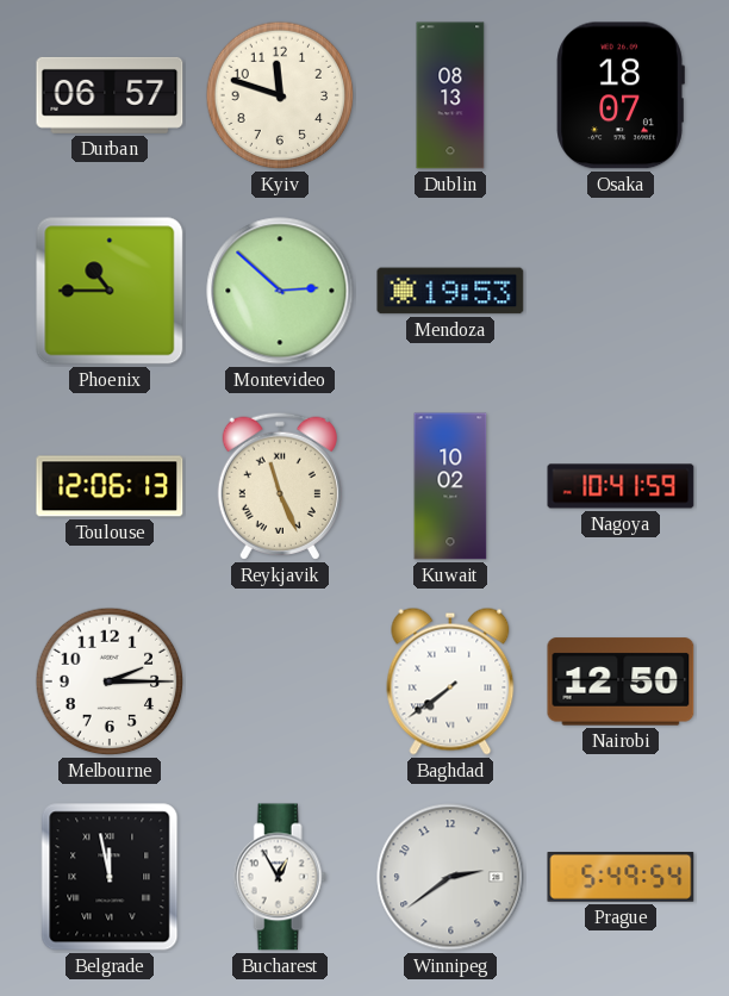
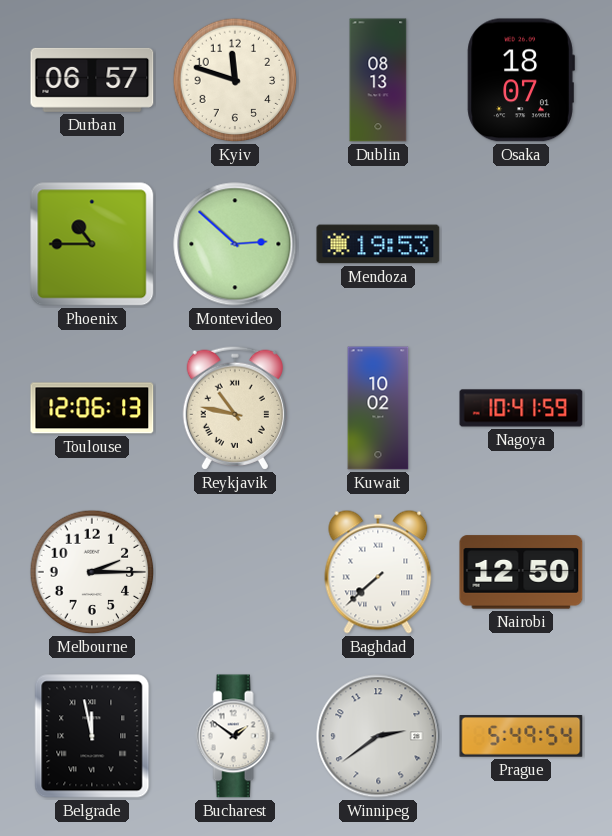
Reykjavik: 11:26 -> 10:47 (235, 408)
Baghdad: 7:39 -> 7:38 (378, 572)
Bucharest: 12:55 -> 1:51 (235, 736)
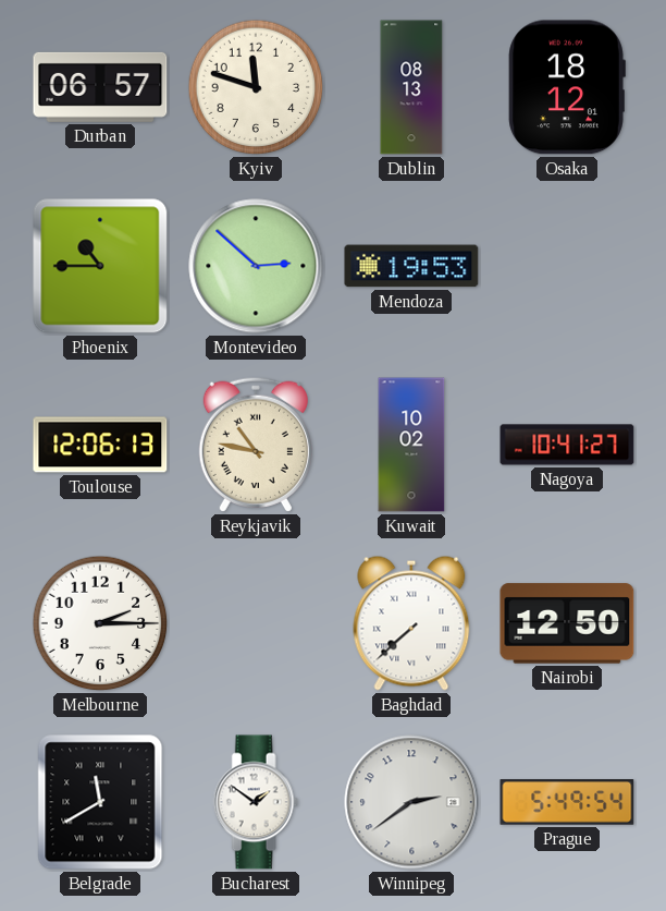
Osaka: 18:07 -> 18:12 (567, 87)
Nagoya: 10:41:59 -> 10:41:27 (567, 445)
Belgrade: 11:58 -> 11:40 (100, 802)
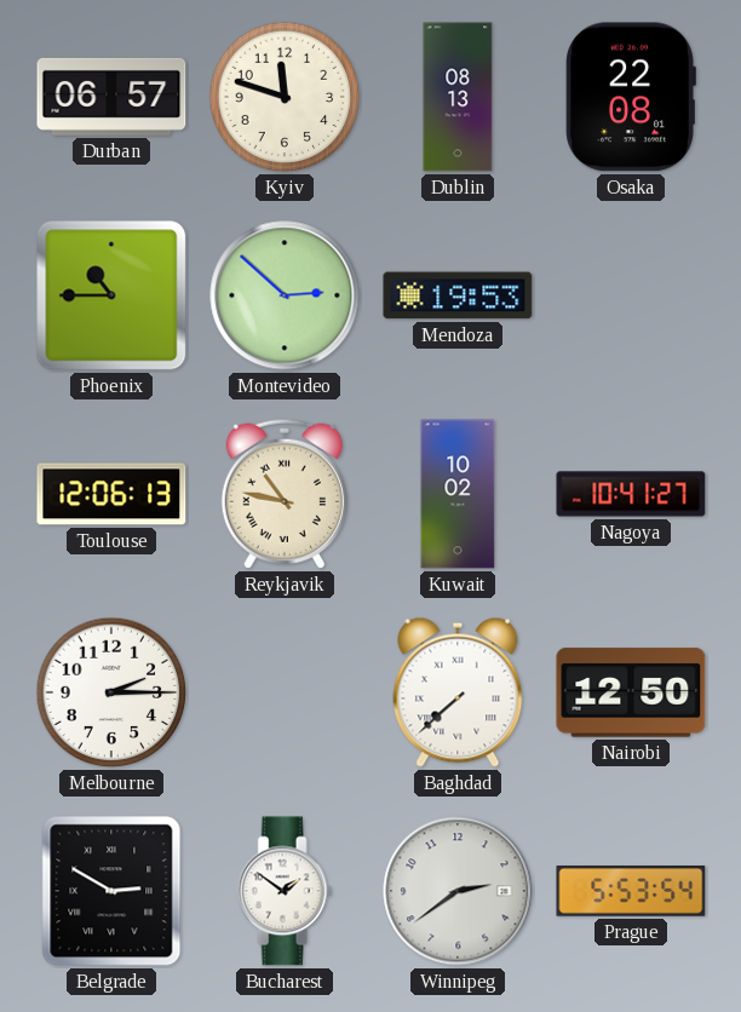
Osaka: 18:12 -> 22:08 (631, 97)
Belgrade: 11:40 -> 2:50 (111, 891)
Prague: 5:49 -> 5:53 (631, 891)
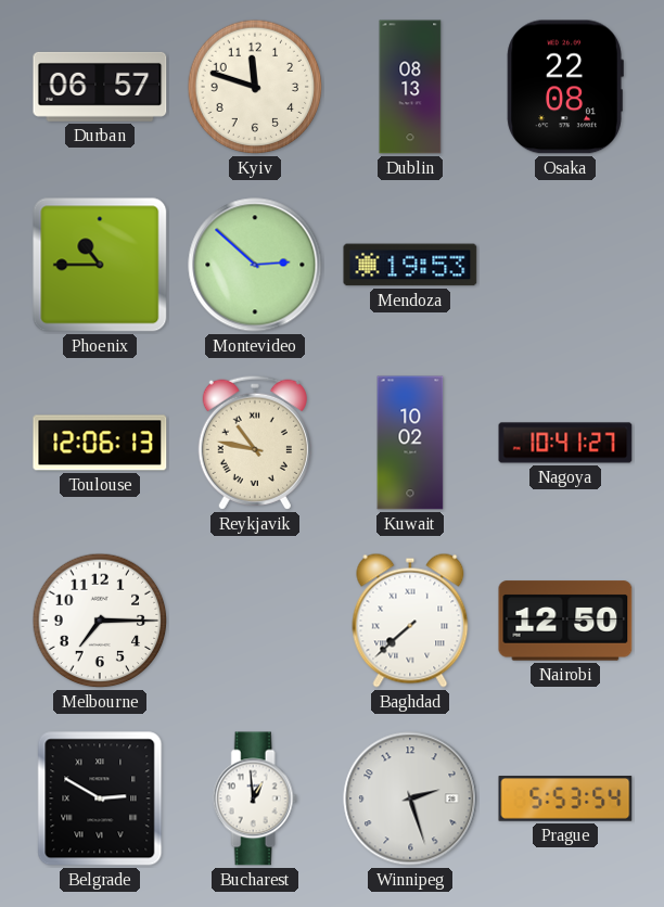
Melbourne: 2:15 -> 7:15 (100, 621)
Bucharest: 1:51 -> 12:59 (255, 799)
Winnipeg: 2:39 -> 2:27 (410, 799)
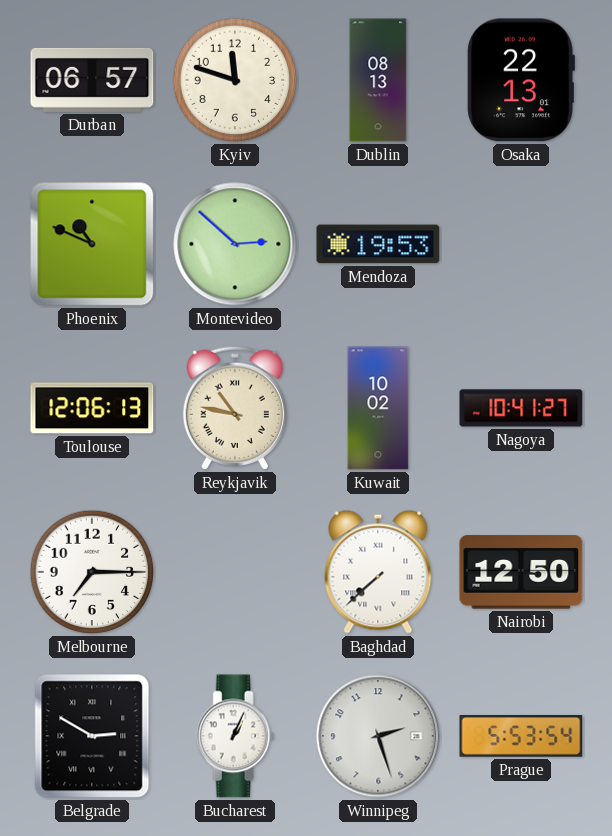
Osaka: 22:08 -> 22:13 (521, 80)
Phoenix: 10:45 -> 10:49 (92, 244)
Bucharest: 12:59 -> 1:04 (235, 736)
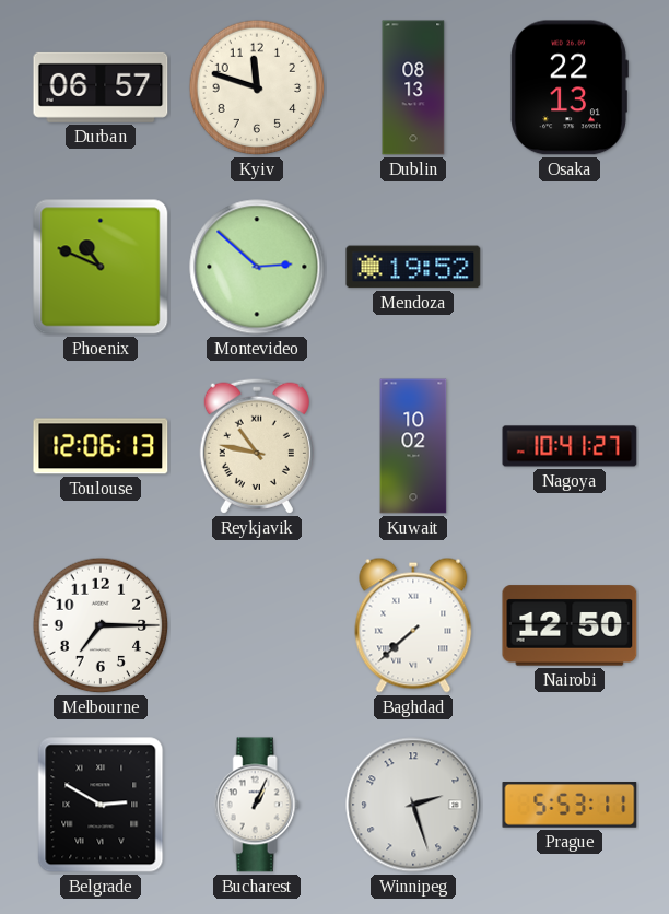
Mendoza: 19:53 -> 19:52 (413, 267)
Prague: 5:53:54 -> 5:53:11 (570, 805)
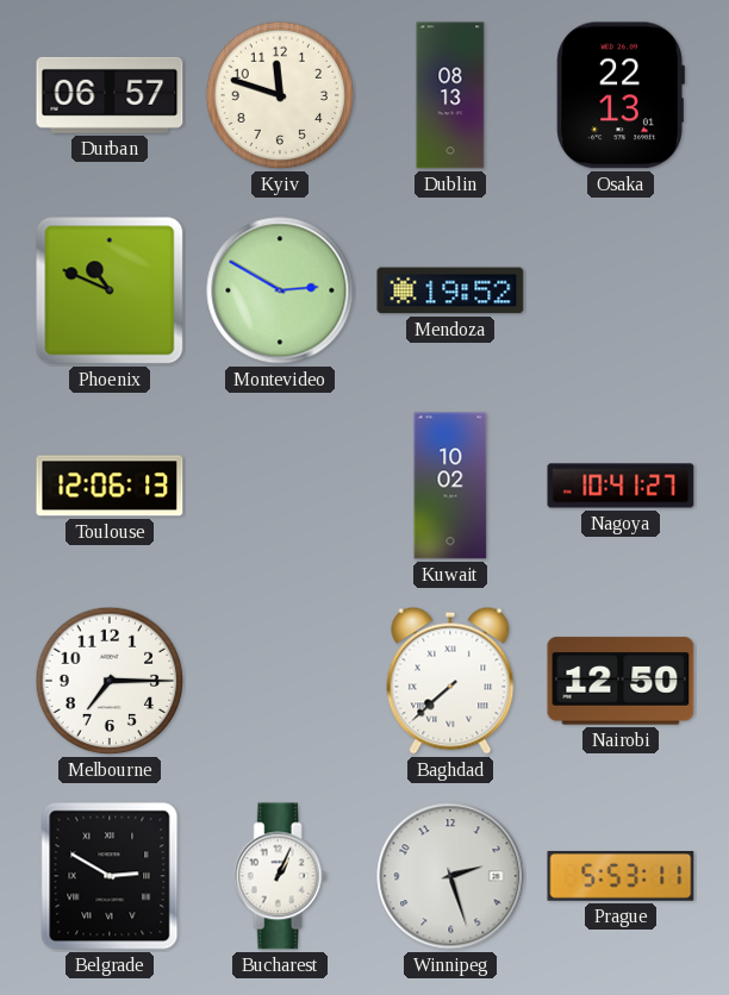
Montevideo: 2:52 -> 2:50 (280, 290)
Reykjavik: 10:47 -> none (257, 446)
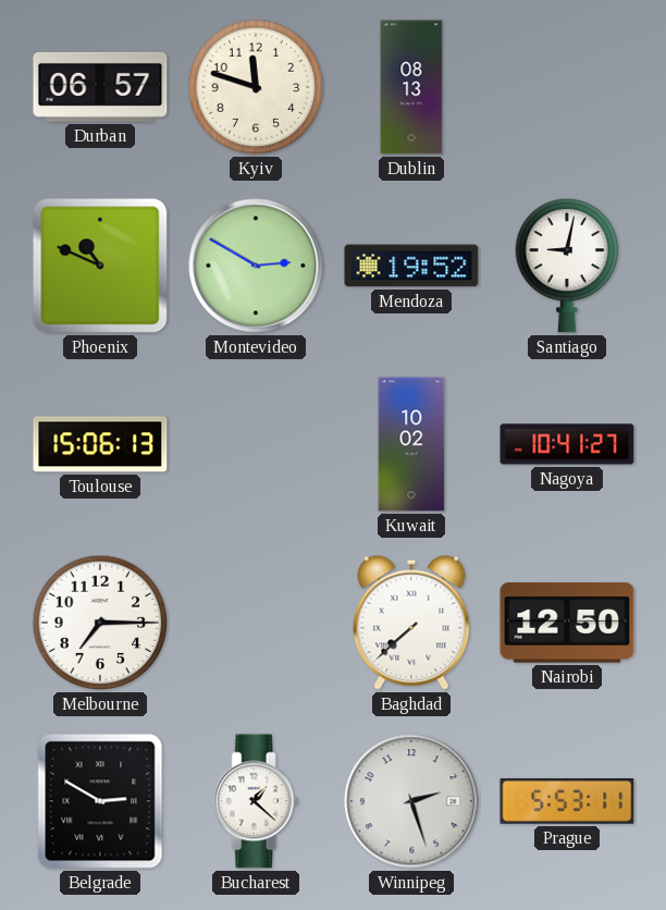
Osaka: 22:13 -> none (621, 95)
Santiago: none -> 9:02 (567, 266)
Toulouse: 12:06 -> 15:06 (100, 444)
Bucharest: 1:04 -> 1:22 (256, 801)
